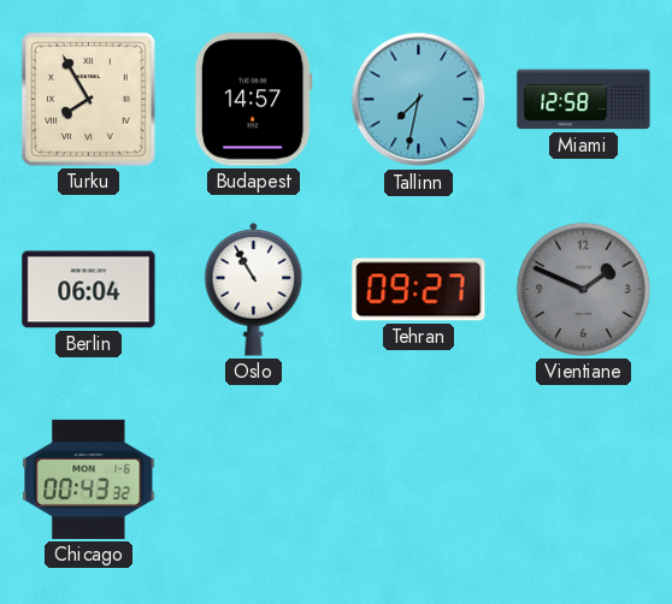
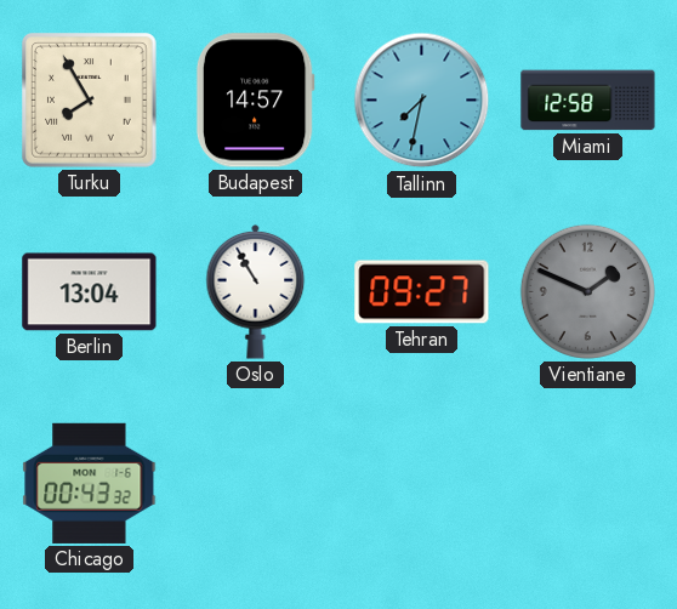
Berlin: 06:04 -> 13:04 (90, 292)
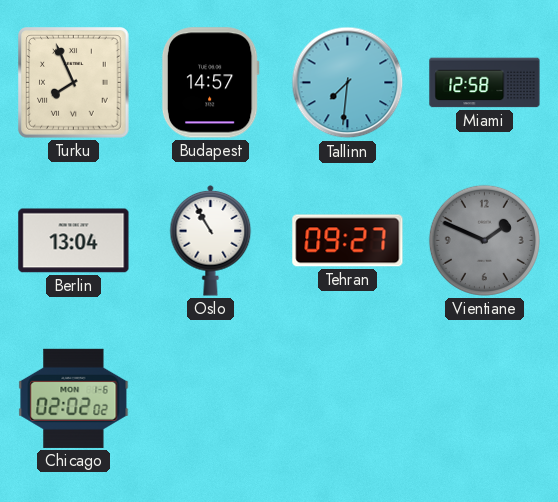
Turku: 7:55 -> 7:56 (74, 83)
Tallinn: 7:32 -> 7:31 (348, 83)
Chicago: 00:43 -> 02:02 (74, 398)
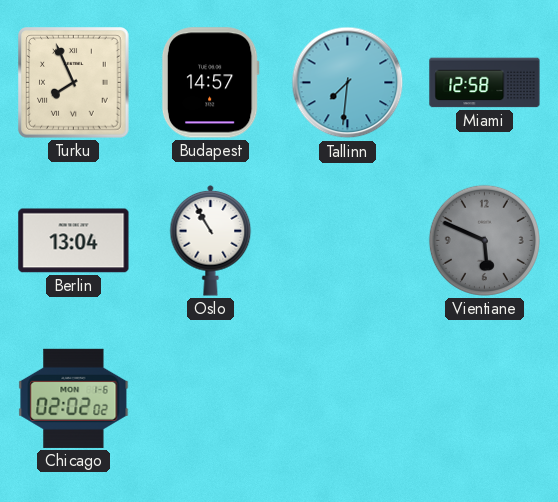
Tehran: 09:27 -> none (348, 241)
Vientiane: 1:49 -> 5:49 (484, 240)
